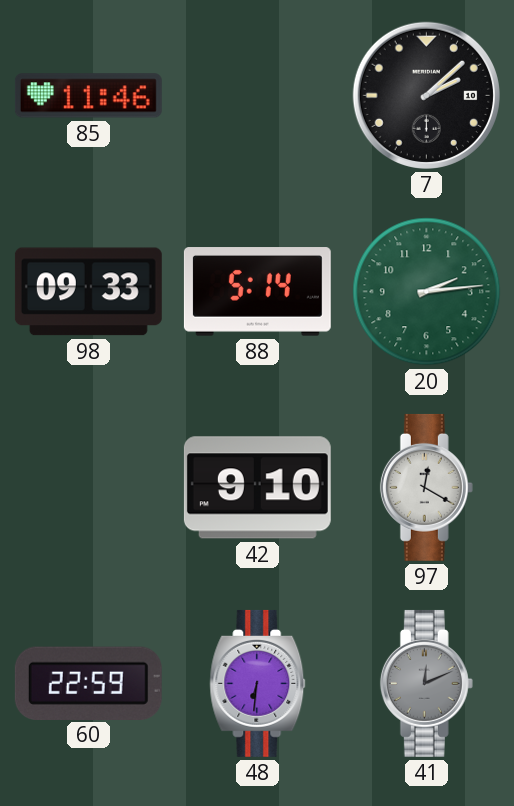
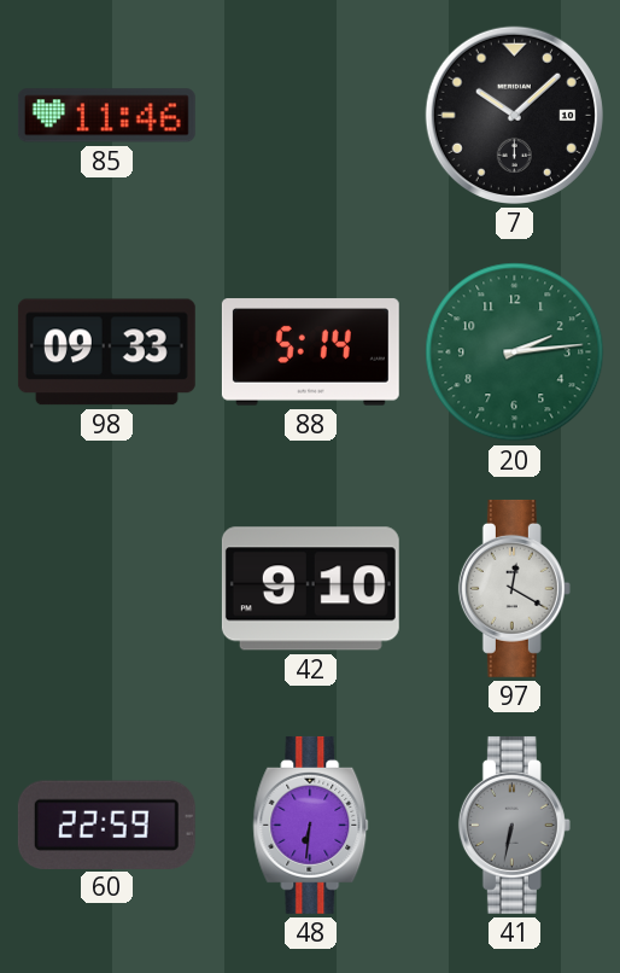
7: 2:08 -> 10:08 (514, 115)
41: 12:11 -> 6:32 (514, 825)
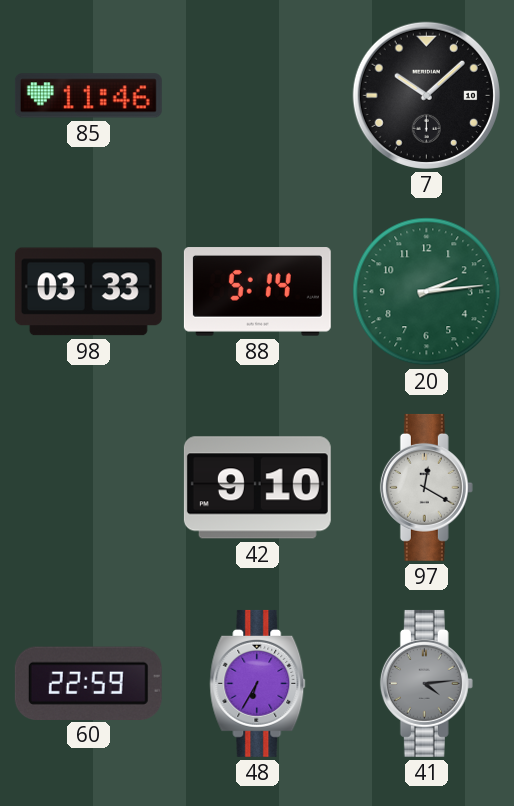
98: 09:33 -> 03:33 (88, 292)
48: 6:31 -> 6:35 (258, 683)
41: 6:32 -> 4:14 (426, 683)
